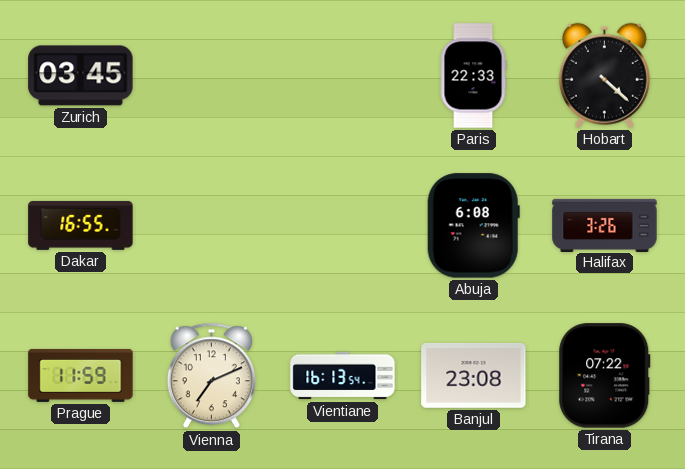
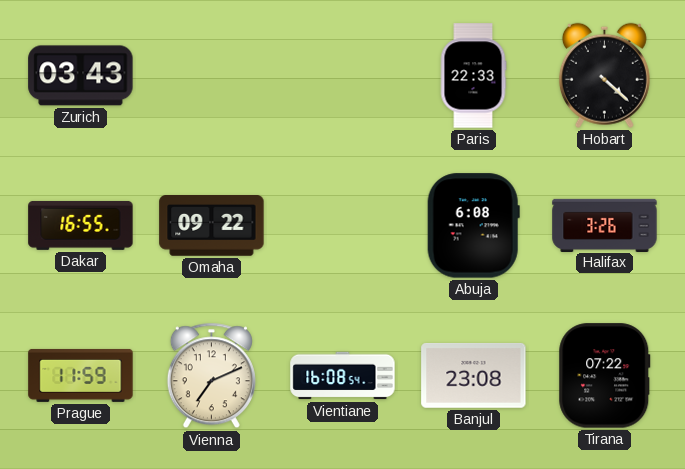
Zurich: 03:45 -> 03:43 (81, 76)
Omaha: none -> 09:22 (212, 226)
Vientiane: 16:13 -> 16:08 (343, 376)
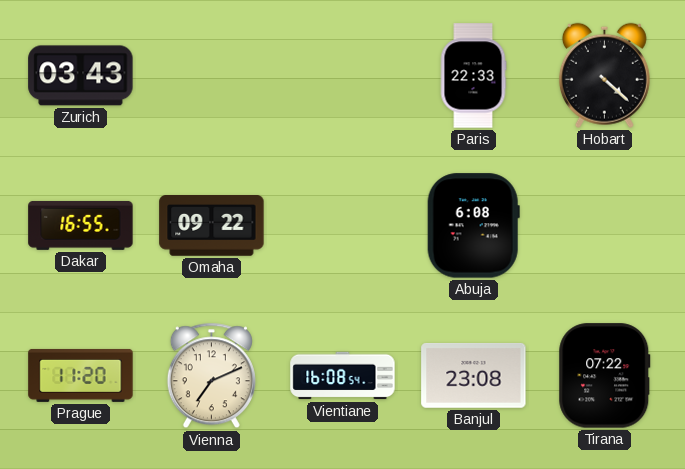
Halifax: 3:26 -> none (605, 225)
Prague: 11:59 -> 11:20 (81, 375)
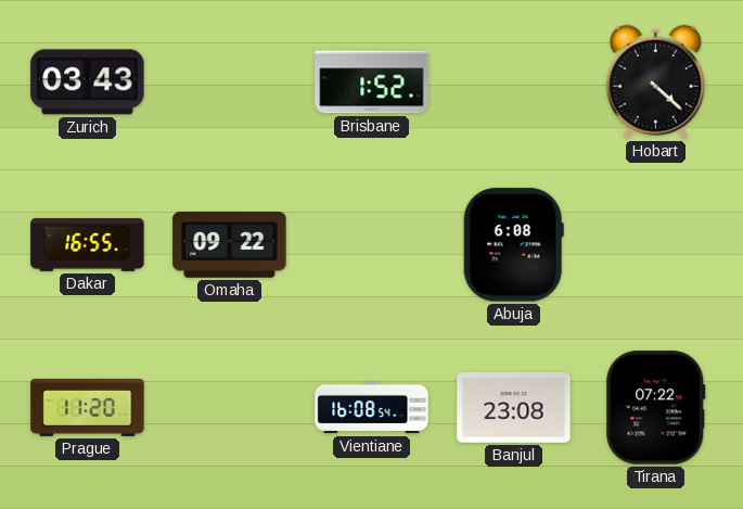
Brisbane: none -> 1:52 (372, 82)
Paris: 22:33 -> none (473, 76)
Vienna: 7:11 -> none (211, 376)
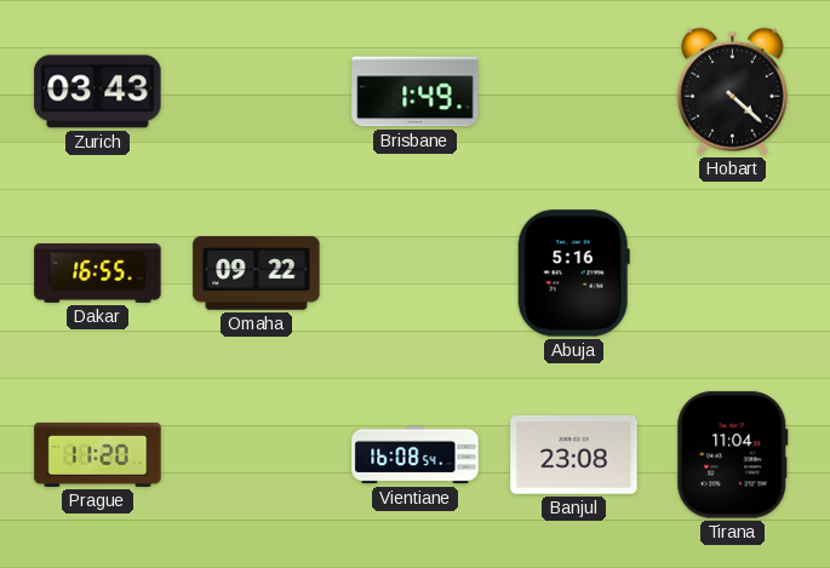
Brisbane: 1:52 -> 1:49 (416, 92)
Abuja: 6:08 -> 5:16 (573, 274)
Tirana: 07:22 -> 11:04 (733, 455)
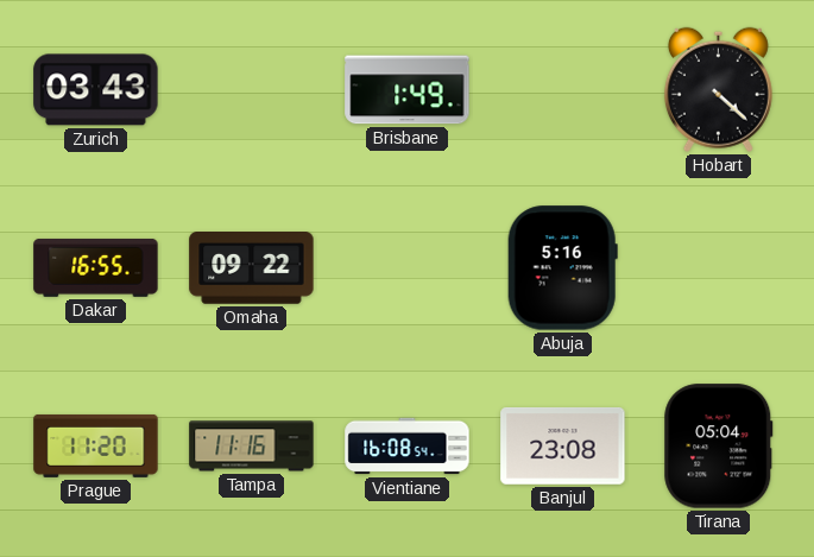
Tampa: none -> 11:16 (252, 447)
Tirana: 11:04 -> 05:04 (719, 447)
